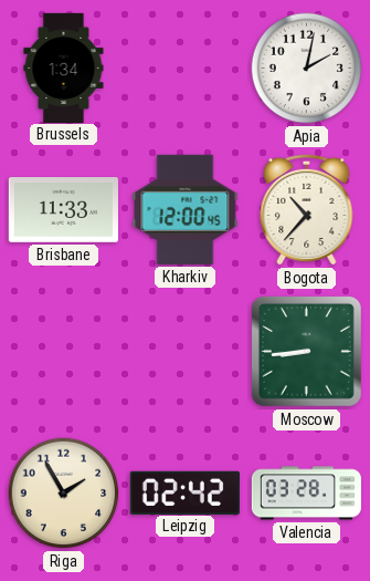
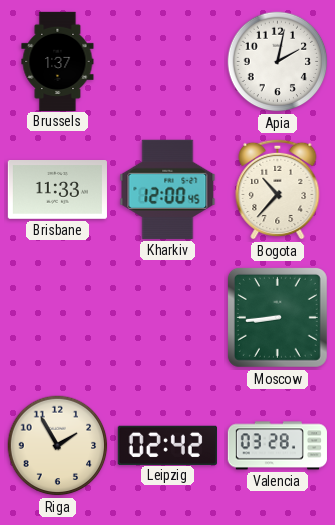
Brussels: 1:34 -> 1:37 (58, 61)
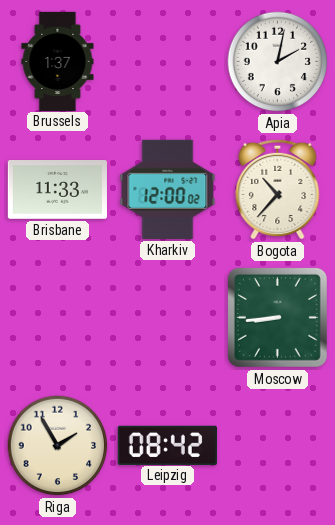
Kharkiv: 12:00:45 -> 12:00:02 (168, 189)
Leipzig: 02:42 -> 08:42 (167, 445)
Valencia: 03:28 -> none (277, 446)
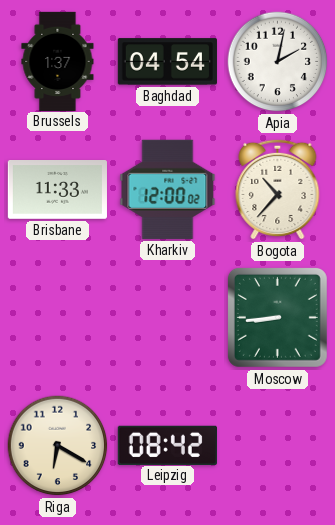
Baghdad: none -> 04:54 (167, 62)
Riga: 1:55 -> 6:20 (58, 446)
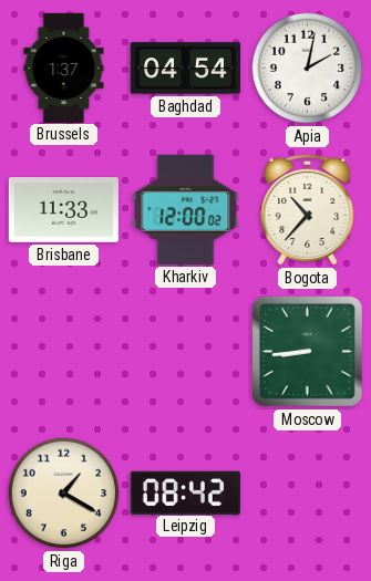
Riga: 6:20 -> 1:20 (64, 494)
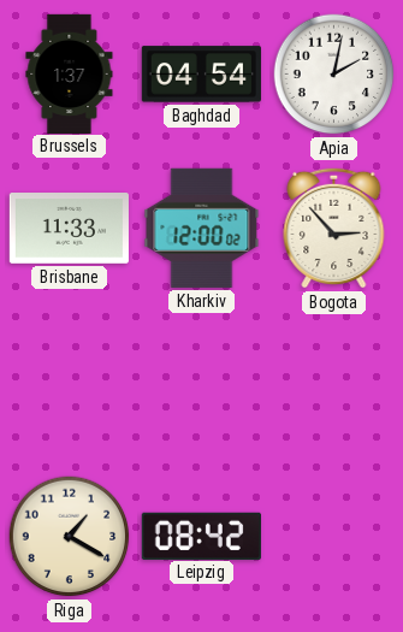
Bogota: 10:37 -> 2:53 (334, 228)
Moscow: 8:44 -> none (307, 351)
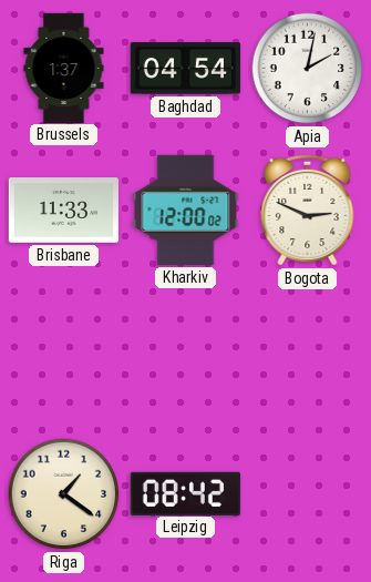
Bogota: 2:53 -> 2:49 (308, 210)
Riga: 1:20 -> 1:21 (64, 494)
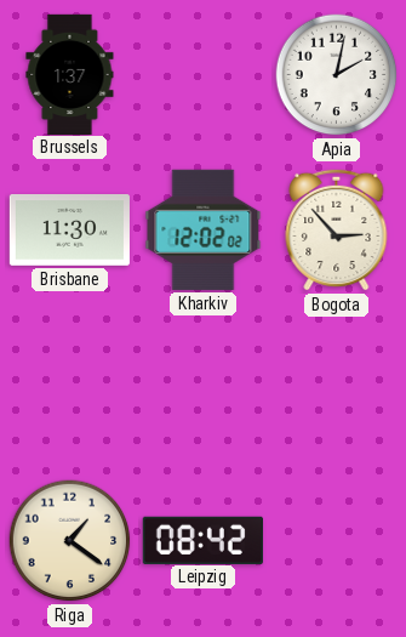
Baghdad: 04:54 -> none (185, 69)
Brisbane: 11:33 -> 11:30 (69, 231)
Kharkiv: 12:00 -> 12:02 (204, 229)
Bogota: 2:49 -> 2:53 (337, 229)
